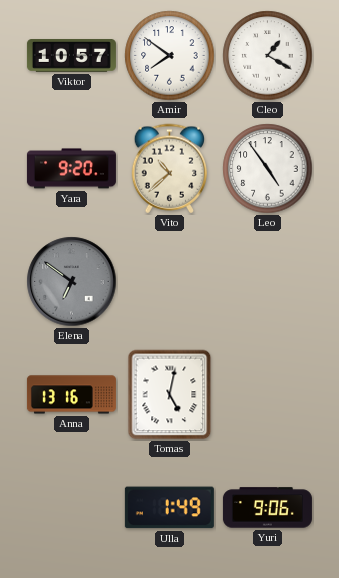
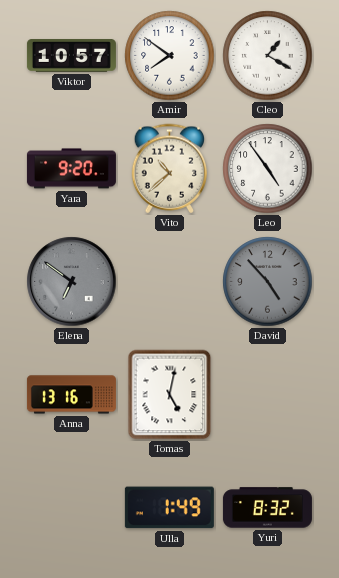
David: none -> 4:53 (268, 282)
Yuri: 9:06 -> 8:32 (267, 508)
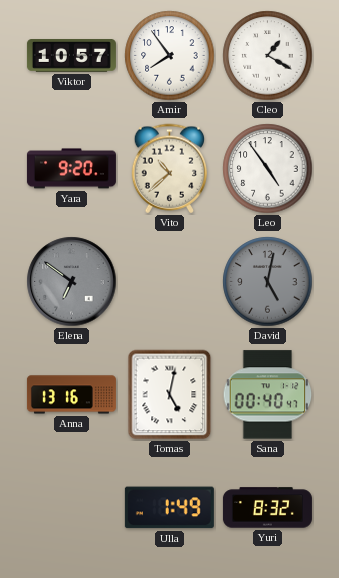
Amir: 7:51 -> 7:54 (170, 56)
David: 4:53 -> 5:02 (268, 282)
Sana: none -> 00:40 (268, 395)
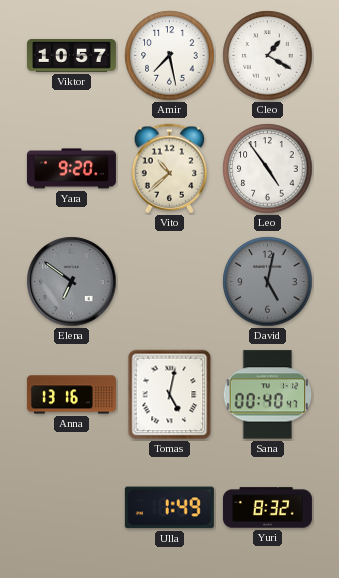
Amir: 7:54 -> 7:28 (170, 56)
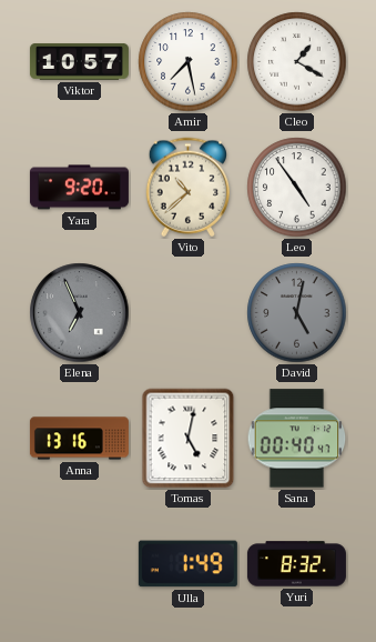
Elena: 6:51 -> 6:56 (80, 313)
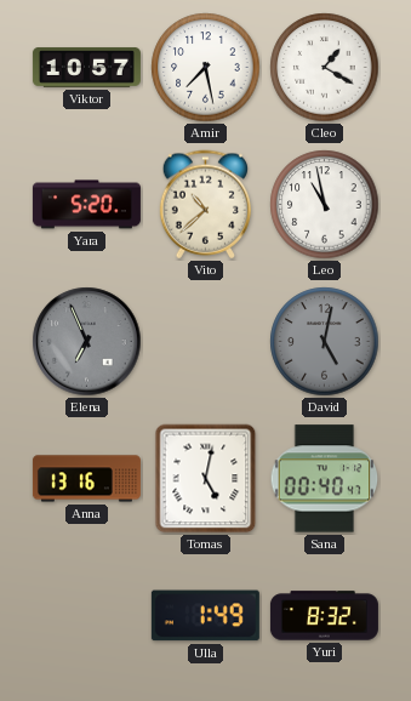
Yara: 9:20 -> 5:20 (86, 205)
Leo: 4:54 -> 10:58 (325, 205)
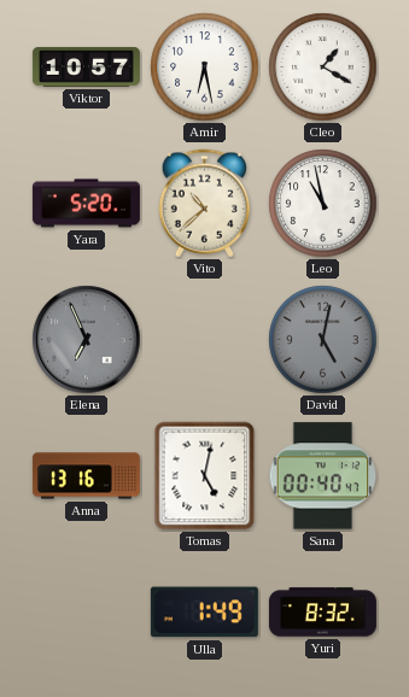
Amir: 7:28 -> 6:28 (205, 68)
